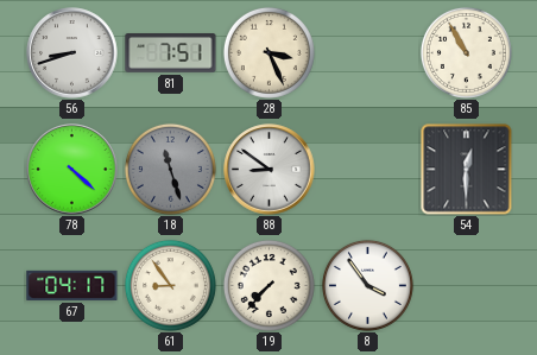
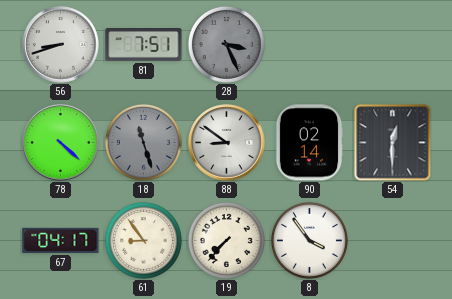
28 dial: cream -> grey (226, 44)
85: 10:55 -> none (466, 52)
90: none -> 02:14 (309, 143)
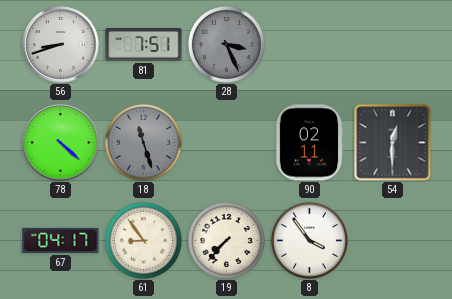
88: 8:51 -> none (227, 143)
90: 02:14 -> 02:11 (309, 143)
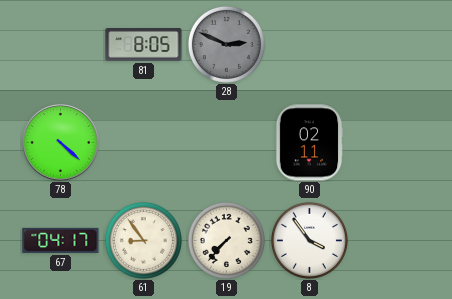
56: 8:42 -> none (61, 45)
81: 7:51 -> 8:05 (144, 45)
28: 3:26 -> 2:49 (226, 44)
18: 11:27 -> none (143, 142)
54: 12:30 -> none (393, 143)
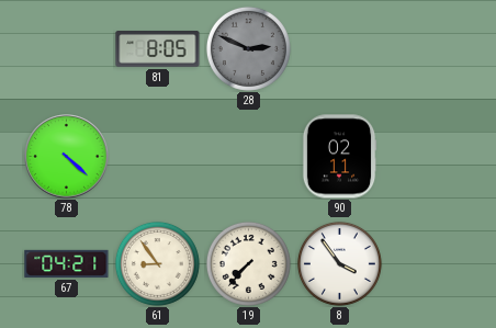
67: 04:17 -> 04:21 (67, 263)
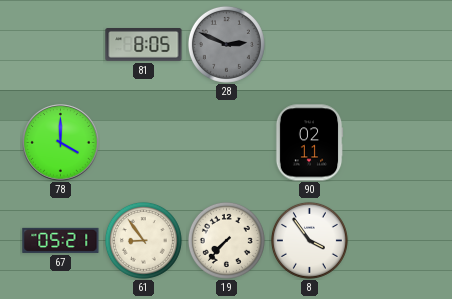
78: 4:22 -> 4:00 (61, 143)
67: 04:21 -> 05:21 (61, 240)
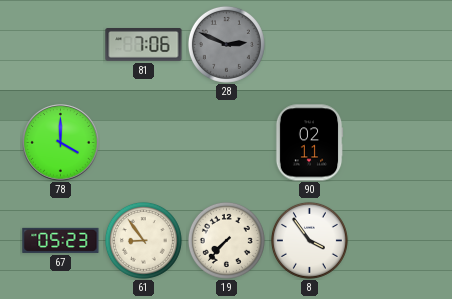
81: 8:05 -> 7:06 (144, 45)
67: 05:21 -> 05:23 (61, 240)
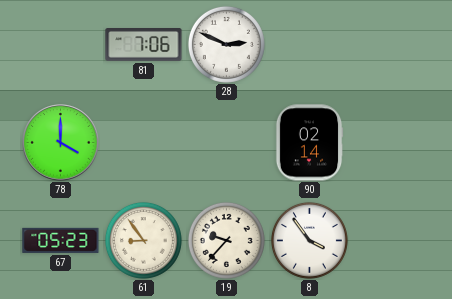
28 dial: grey -> white (226, 44)
90: 02:11 -> 02:14 (309, 143)
19: 7:37 -> 9:37 (226, 240)
